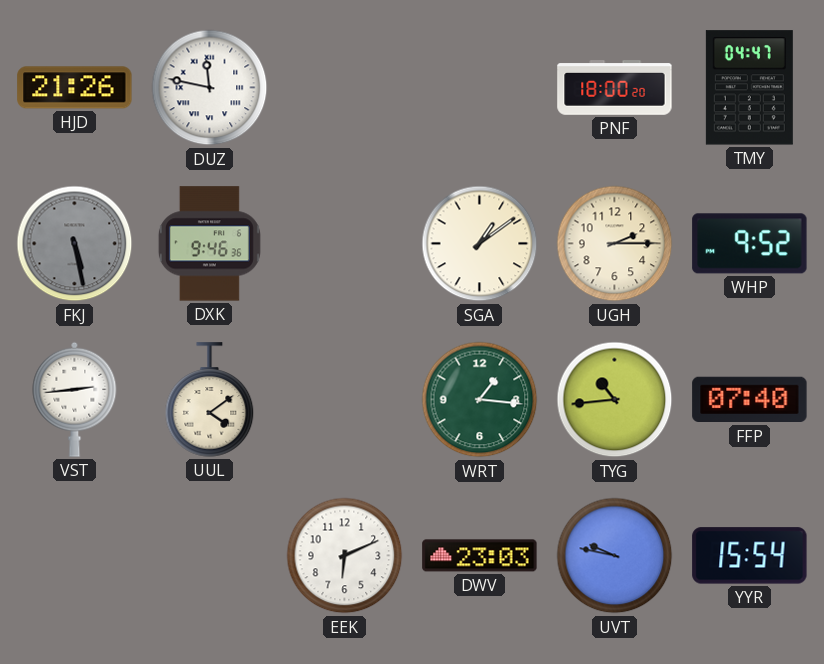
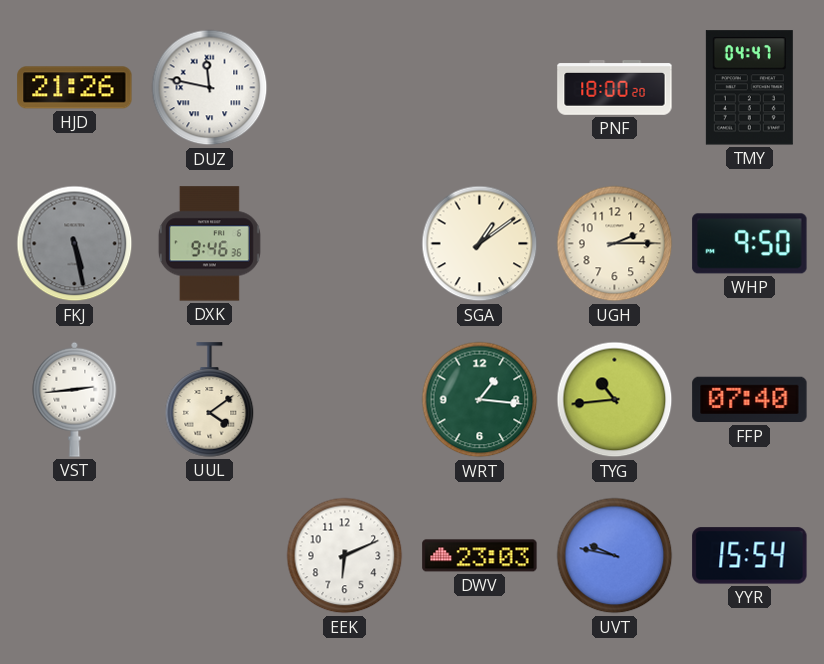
WHP: 9:52 -> 9:50 (750, 244)
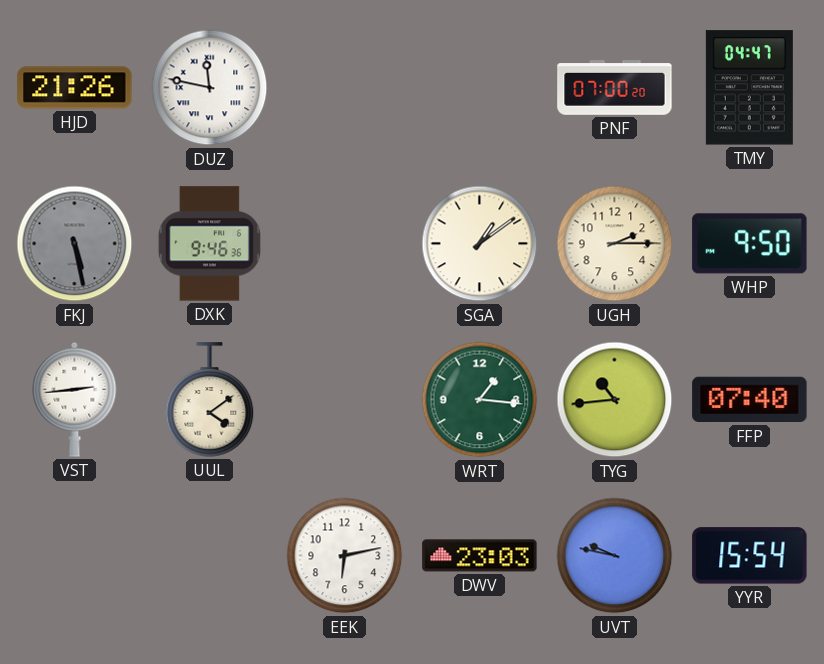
PNF: 18:00 -> 07:00 (615, 88)
EEK: 6:11 -> 6:13 (345, 556)
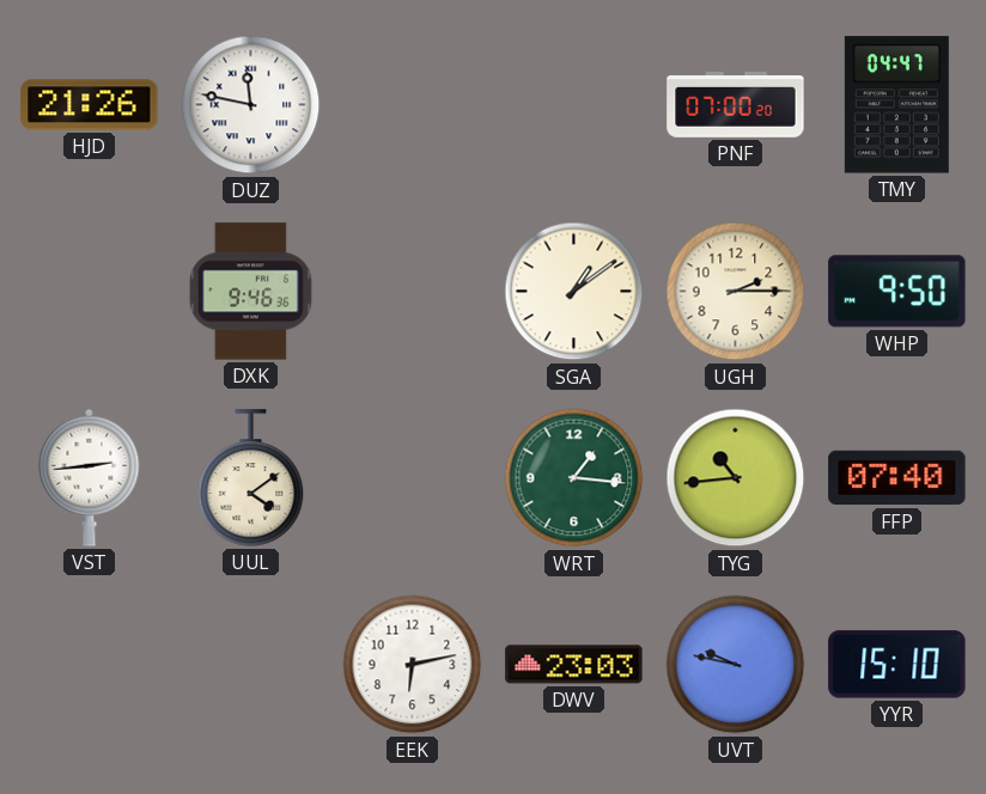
FKJ: 5:28 -> none (75, 244)
YYR: 15:54 -> 15:10 (897, 665)
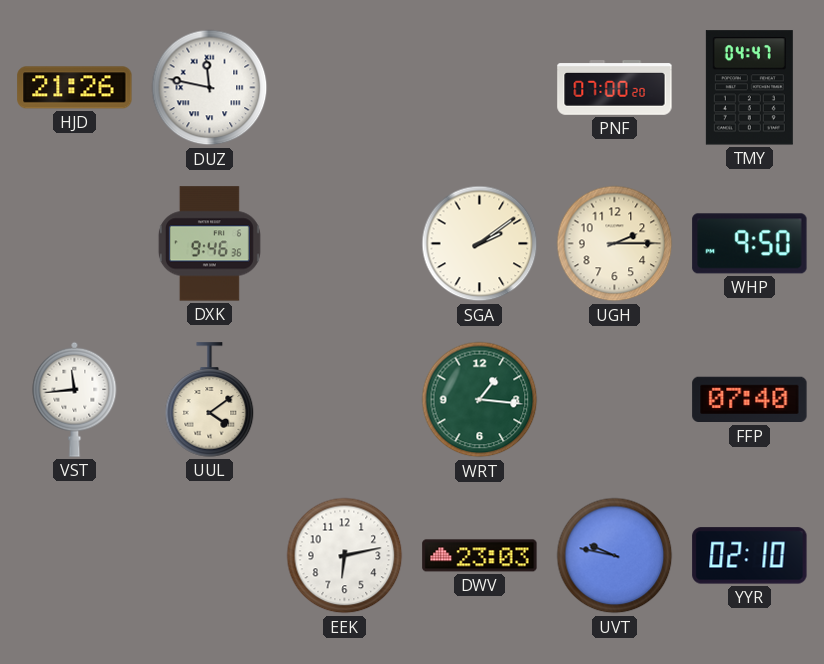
SGA: 1:09 -> 2:09 (480, 244)
VST: 2:44 -> 11:44 (75, 399)
TYG: 10:44 -> none (736, 478)
YYR: 15:10 -> 02:10 (750, 556)
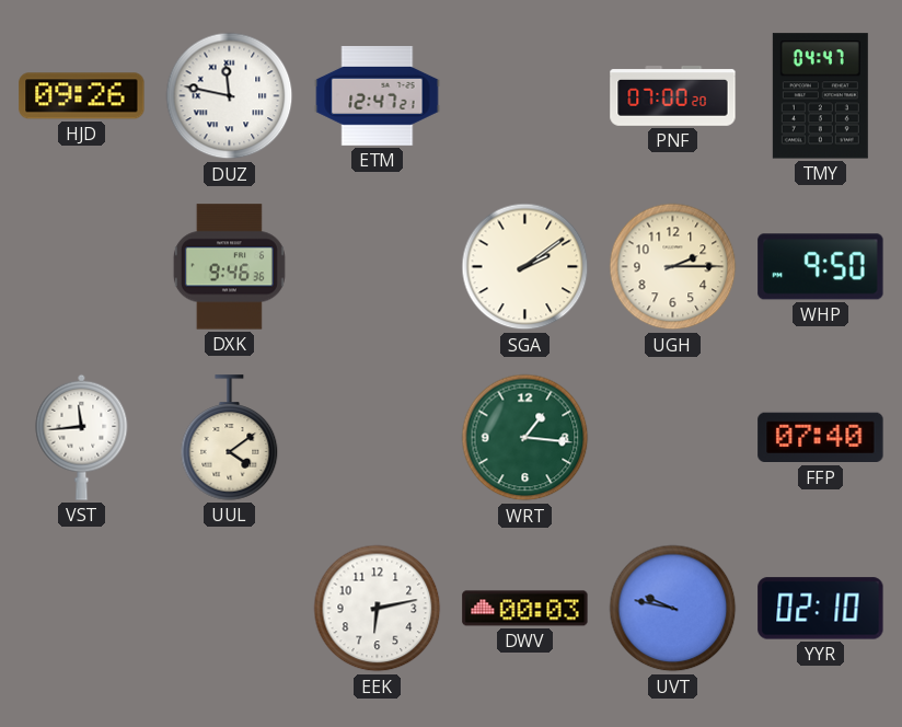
HJD: 21:26 -> 09:26 (82, 96)
ETM: none -> 12:47 (378, 96)
DWV: 23:03 -> 00:03 (525, 609)
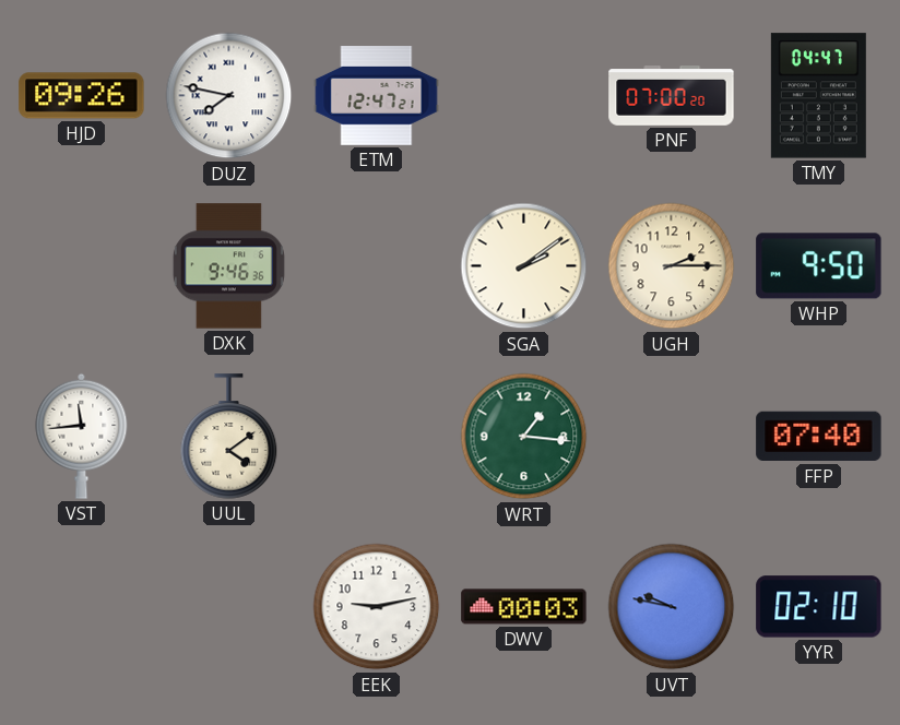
DUZ: 11:47 -> 7:47 (229, 96)
EEK: 6:13 -> 9:13 (377, 607)
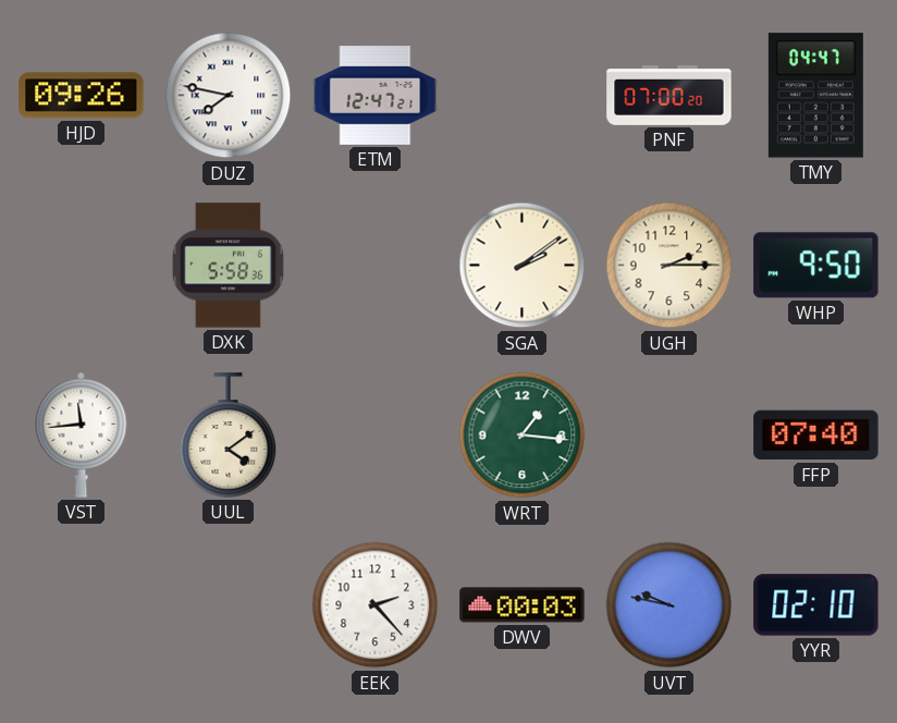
DXK: 9:46 -> 5:58 (228, 266)
EEK: 9:13 -> 2:23 (376, 605)
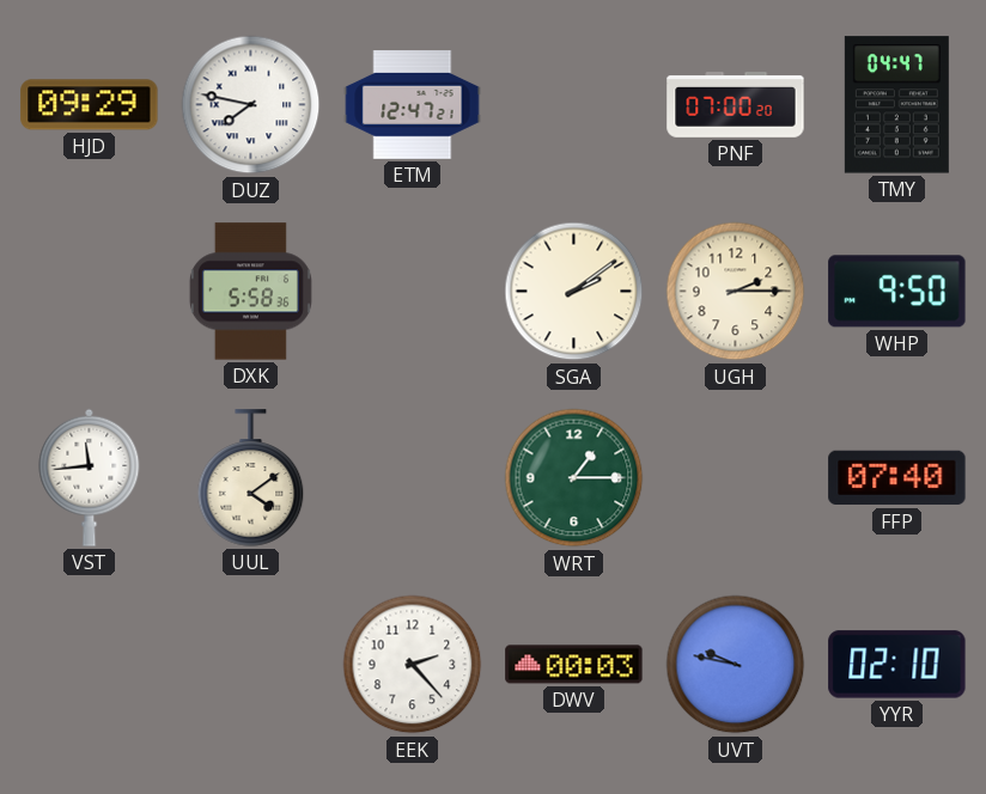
HJD: 09:26 -> 09:29 (90, 105)
WRT: 1:16 -> 1:15 (574, 478)
